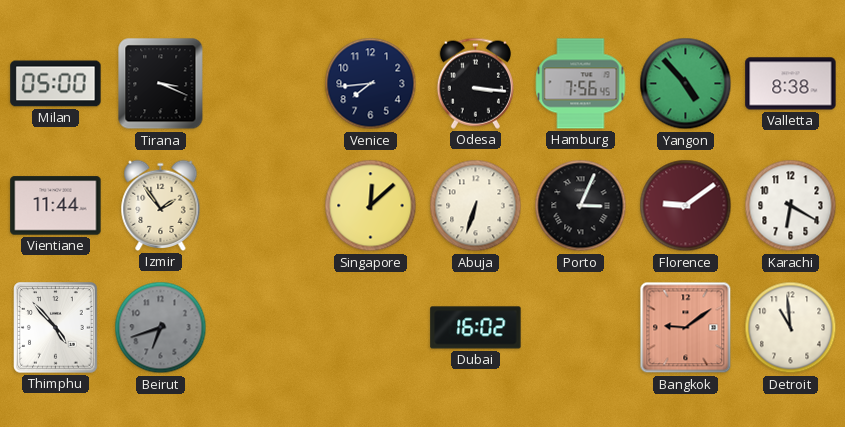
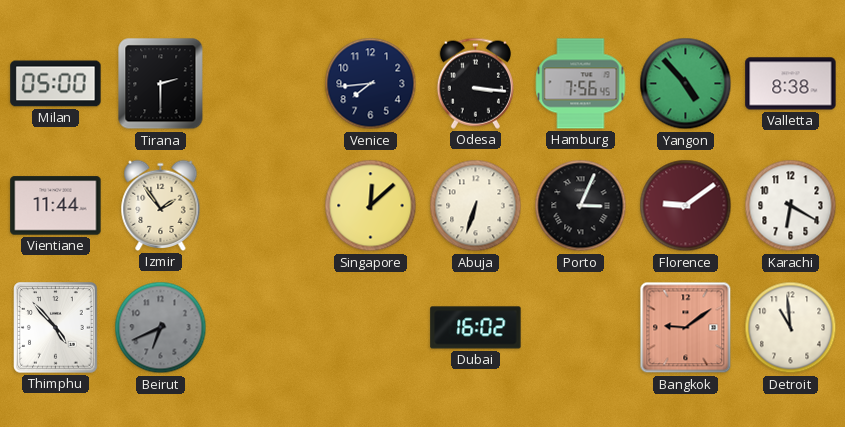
Tirana: 3:19 -> 2:30 (161, 84)
Beirut: 6:42 -> 6:41 (161, 328)
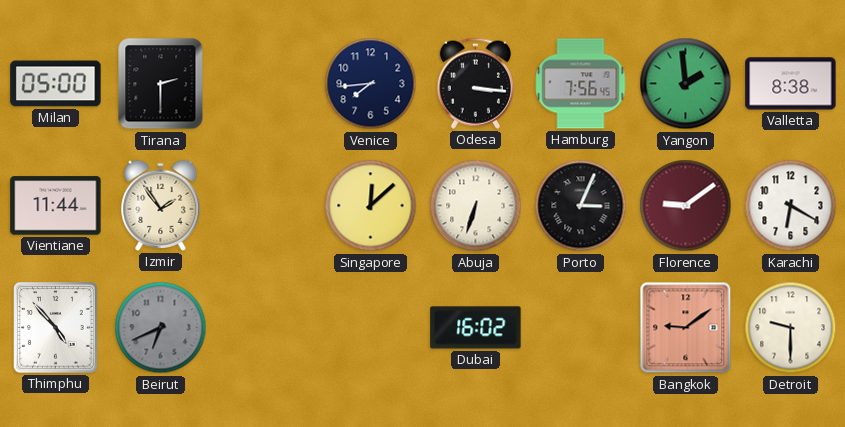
Yangon: 4:53 -> 1:59 (686, 84)
Detroit: 10:59 -> 9:30 (791, 328)
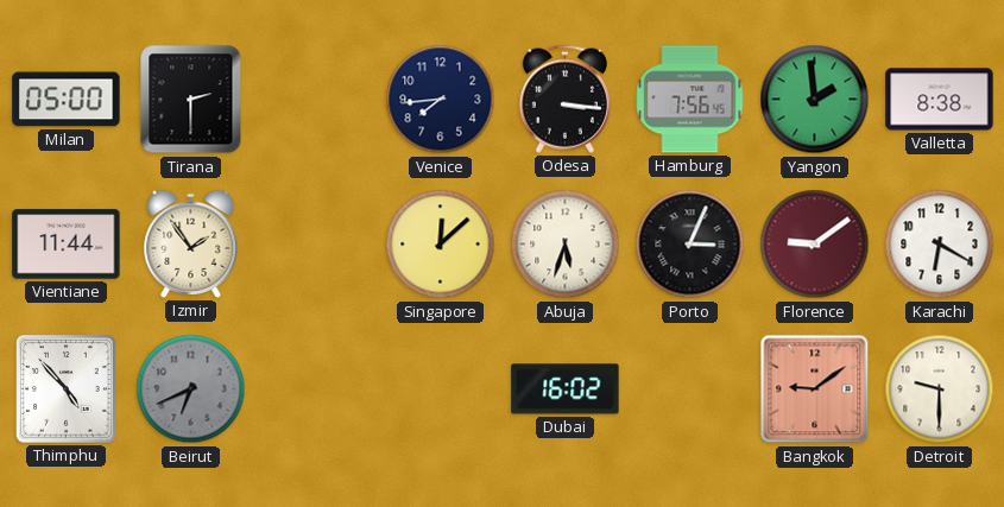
Abuja: 6:33 -> 5:33 (566, 245)
